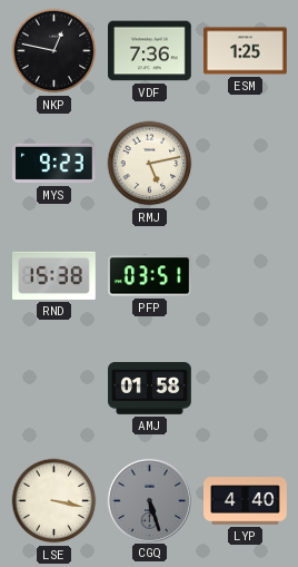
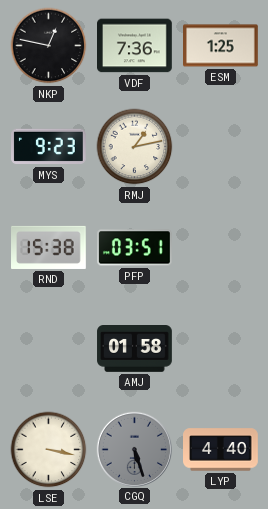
RMJ: 5:13 -> 1:13 (135, 147)
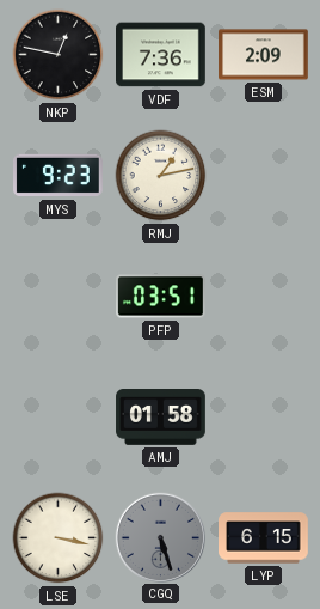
ESM: 1:25 -> 2:09 (264, 55)
RND: 15:38 -> none (49, 247)
LYP: 4:40 -> 6:15 (264, 538)
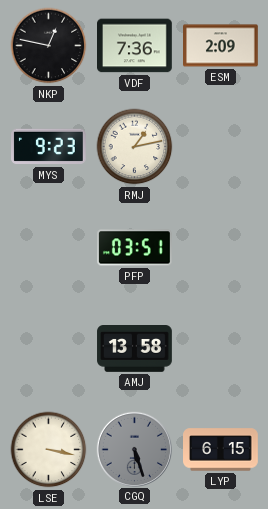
AMJ: 01:58 -> 13:58 (135, 349)
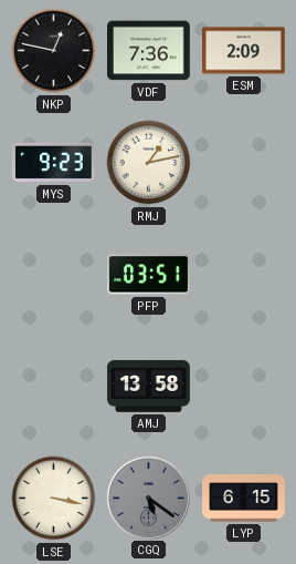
CGQ: 5:27 -> 5:21 (148, 498)
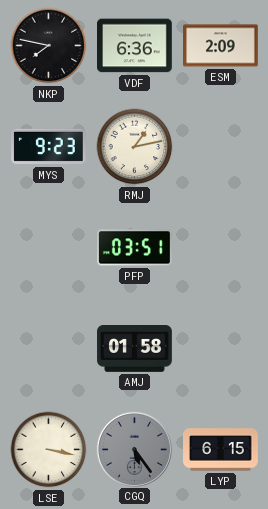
NKP: 12:47 -> 7:47 (49, 46)
VDF: 7:36 -> 6:36 (135, 46)
AMJ: 13:58 -> 01:58 (135, 349)
CGQ: 5:21 -> 5:24 (134, 449)
